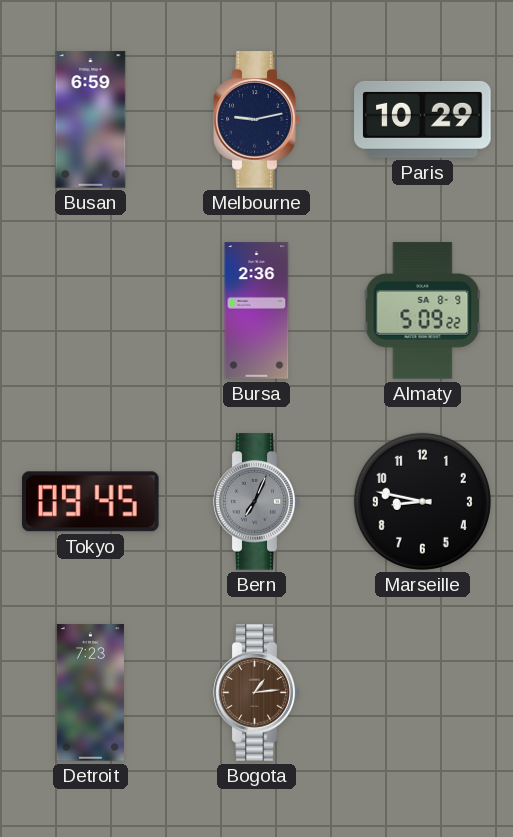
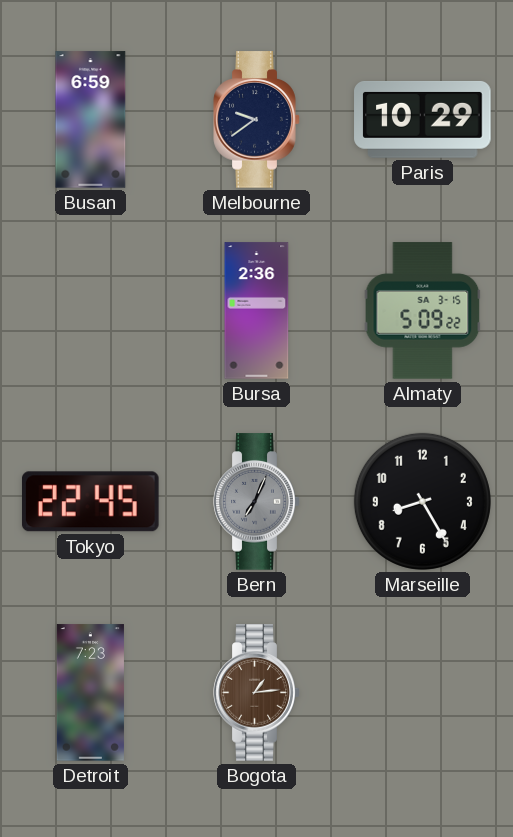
Melbourne: 9:13 -> 9:39 (257, 120)
Almaty date: SA 8-9 -> SA 3-15 (423, 311)
Tokyo: 09:45 -> 22:45 (90, 502)
Marseille: 8:47 -> 8:25 (422, 501)
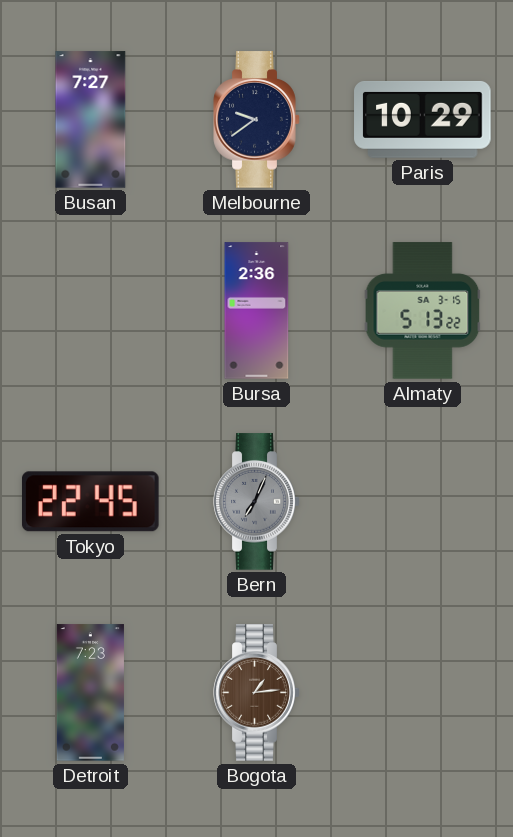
Busan: 6:59 -> 7:27 (91, 120)
Almaty: 5:09 -> 5:13 (423, 311)
Marseille: 8:25 -> none (422, 501)
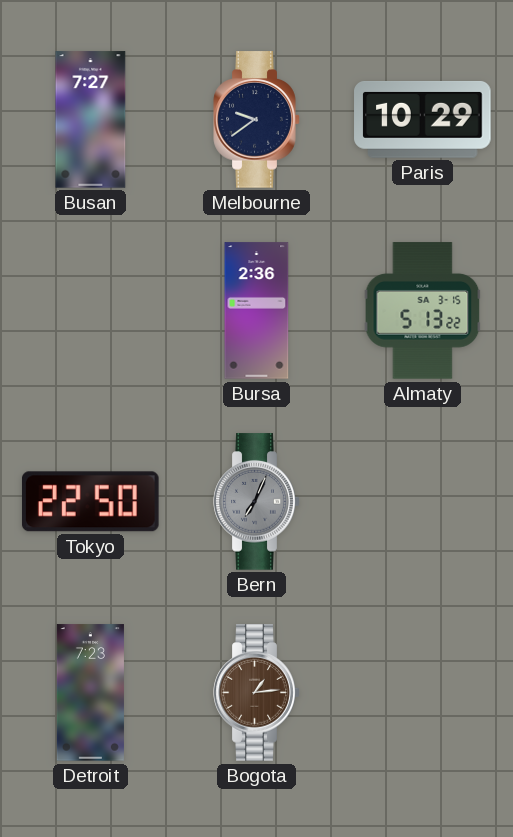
Tokyo: 22:45 -> 22:50 (90, 502)
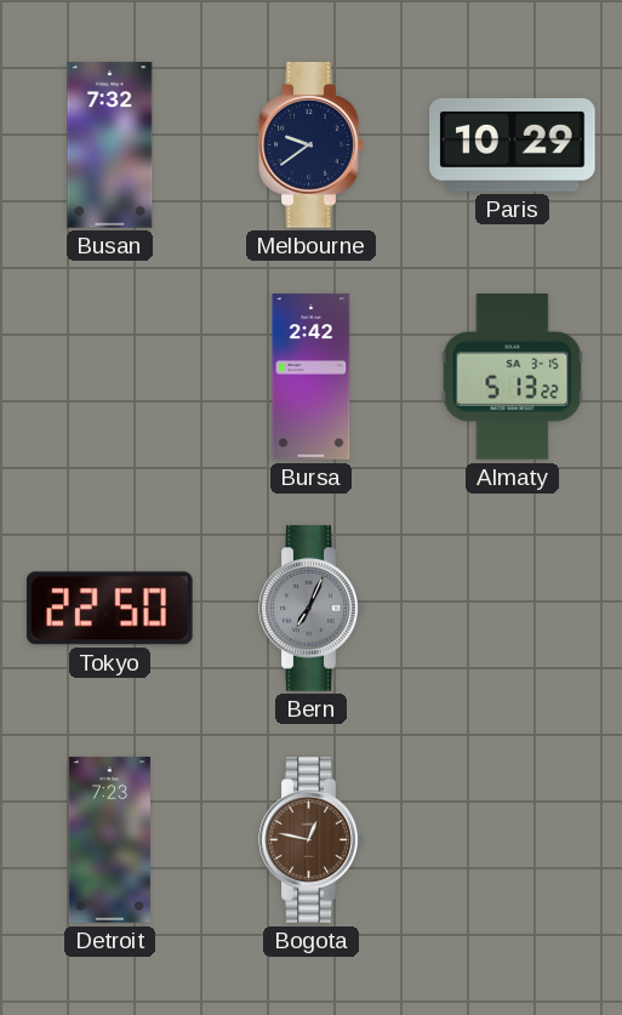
Busan: 7:27 -> 7:32 (110, 146)
Bursa: 2:36 -> 2:42 (312, 377)
Bogota: 1:14 -> 12:47 (312, 840)
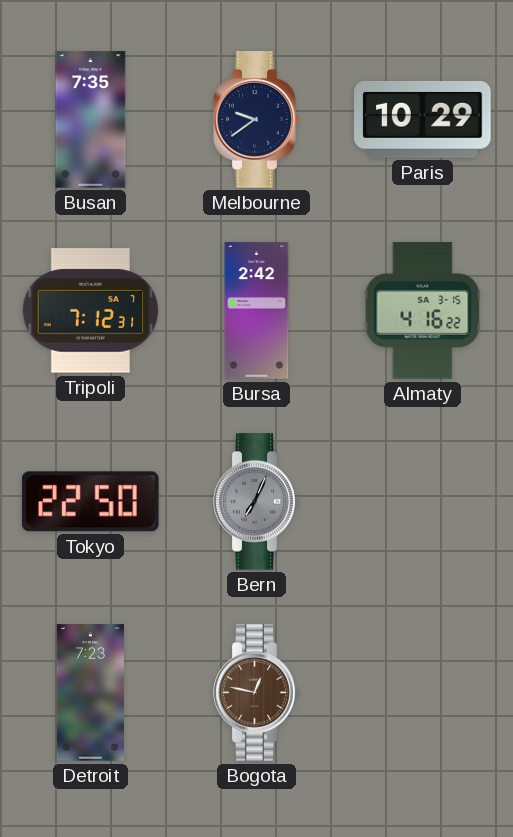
Busan: 7:32 -> 7:35 (91, 120)
Tripoli: none -> 7:12 (91, 311)
Almaty: 5:13 -> 4:16 (423, 311)
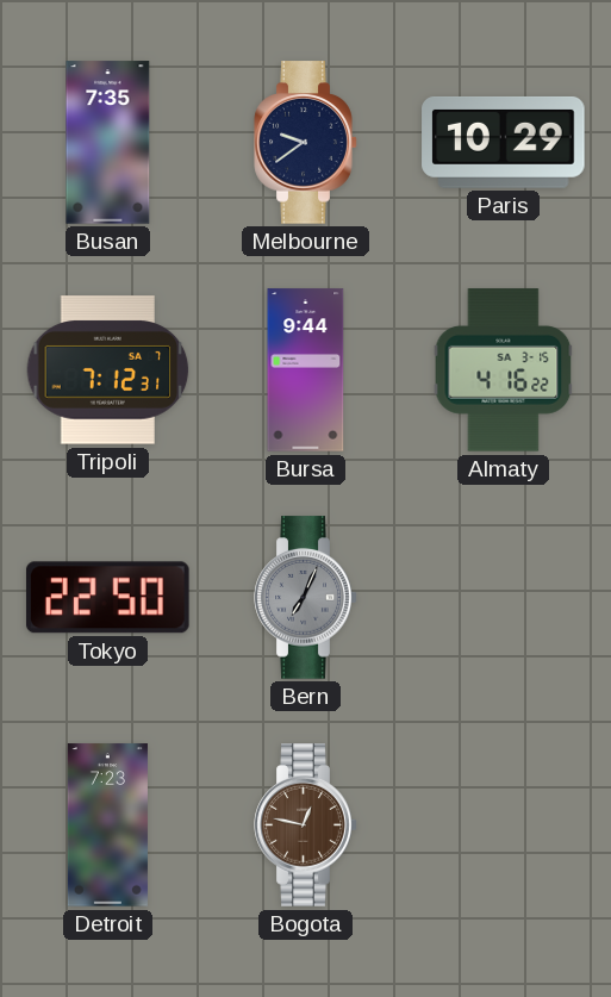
Bursa: 2:42 -> 9:44 (306, 370)
